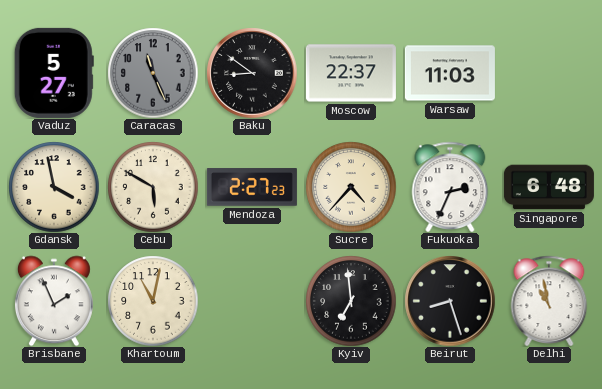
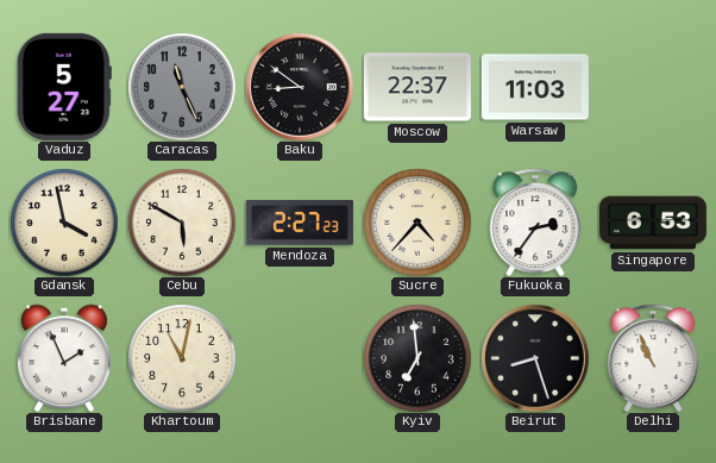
Fukuoka: 2:34 -> 2:36 (535, 221)
Singapore: 6:48 -> 6:53 (653, 223)
Delhi: 10:58 -> 10:56 (653, 357)
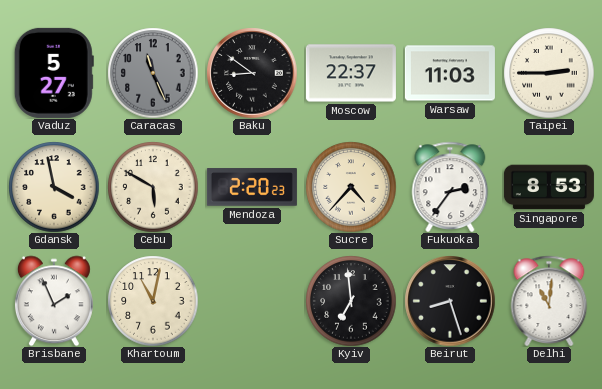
Taipei: none -> 2:45 (549, 73)
Mendoza: 2:27 -> 2:20 (252, 187)
Singapore: 6:53 -> 8:53 (549, 187)
Delhi: 10:56 -> 11:01 (549, 300)
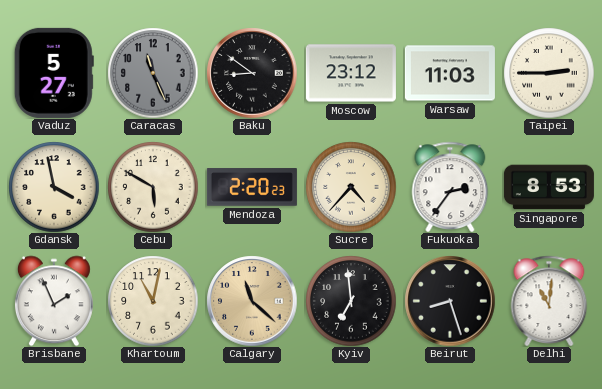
Moscow: 22:37 -> 23:12 (351, 73)
Calgary: none -> 11:22 (252, 301)
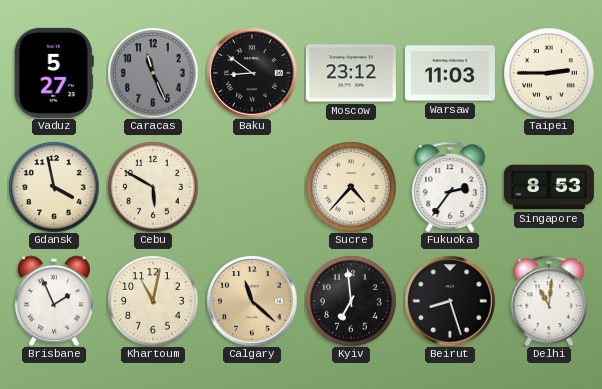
Mendoza: 2:20 -> none (252, 187)
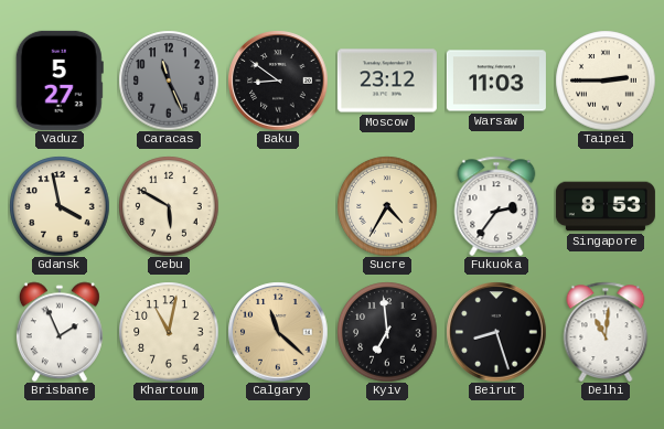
Sucre: 4:37 -> 4:35 (387, 206)
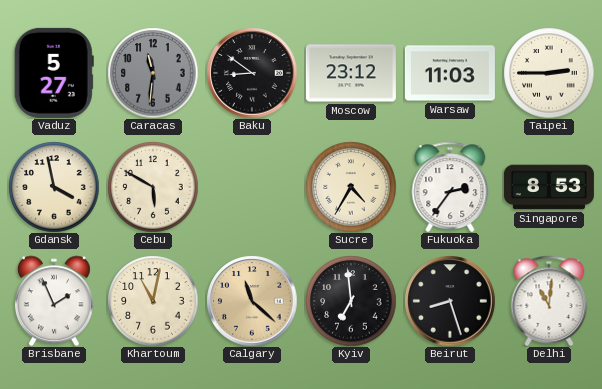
Caracas: 11:26 -> 11:31 (153, 73)
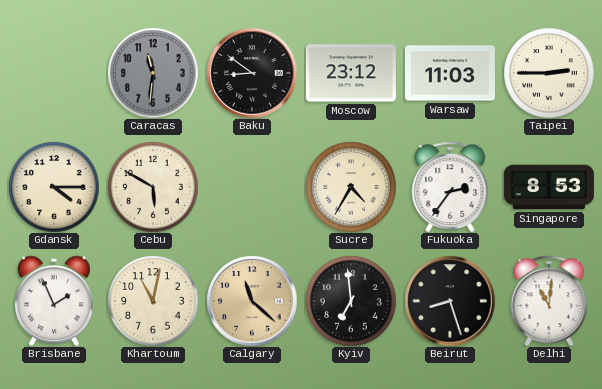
Vaduz: 5:27 -> none (54, 73)
Gdansk: 3:58 -> 4:15 (54, 187)
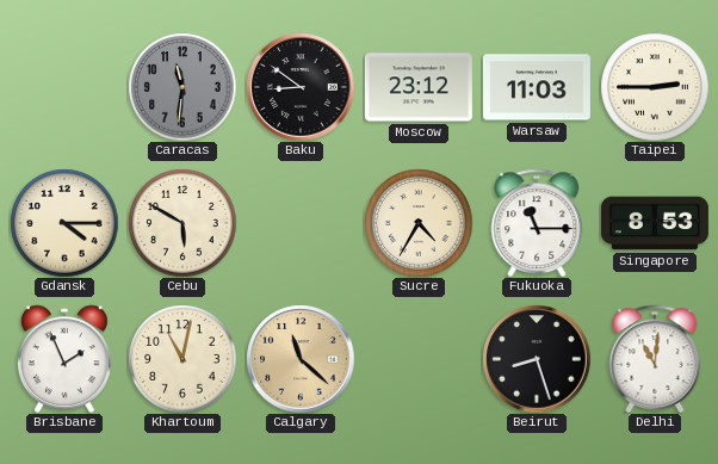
Fukuoka: 2:36 -> 11:15 (537, 222)
Kyiv: 6:59 -> none (351, 301)
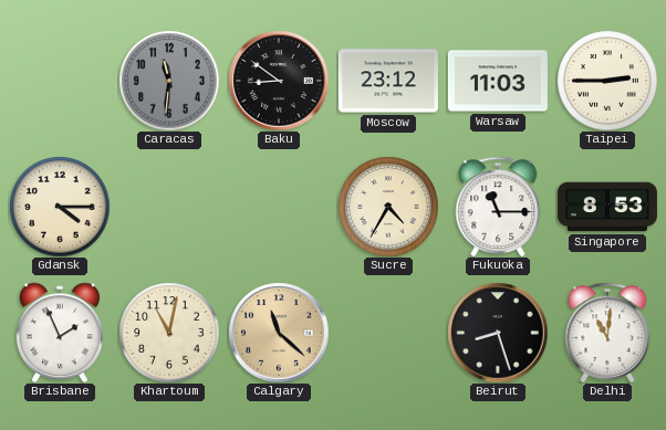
Cebu: 5:50 -> none (182, 223)
